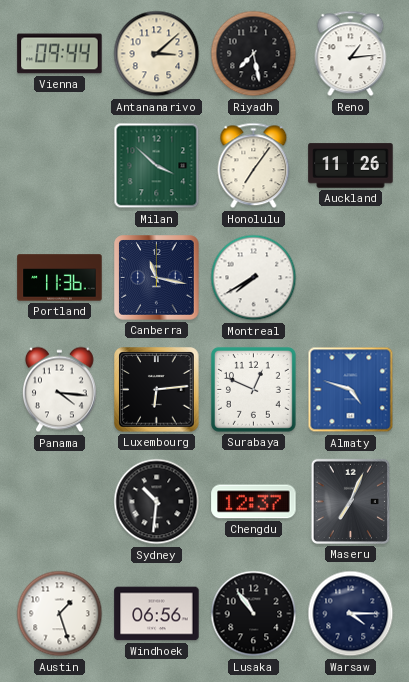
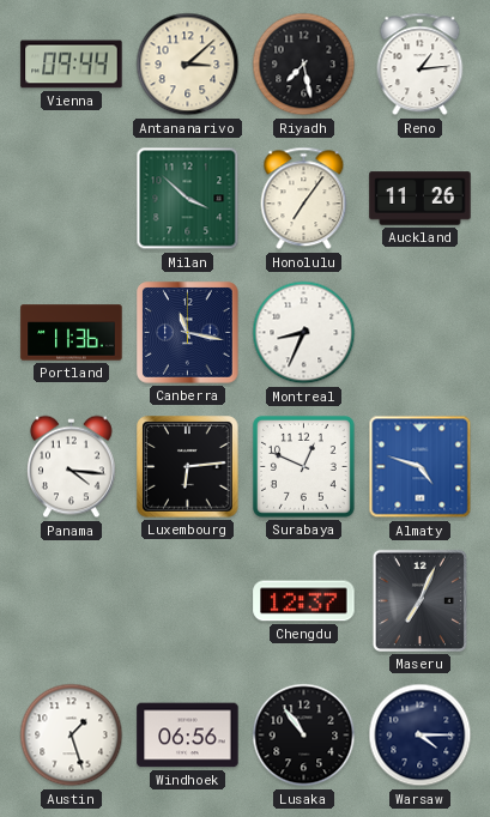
Montreal: 7:40 -> 8:34 (304, 333)
Sydney: 10:31 -> none (157, 502)
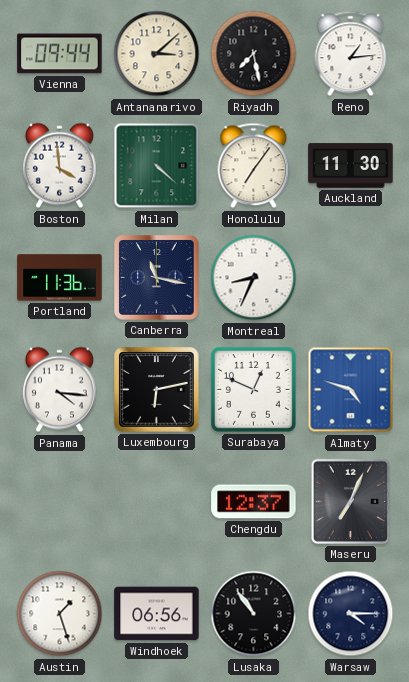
Boston: none -> 3:59 (59, 166)
Milan: 3:52 -> 4:22 (157, 166)
Auckland: 11:26 -> 11:30 (351, 166)
Luxembourg: 6:14 -> 6:13 (157, 390)
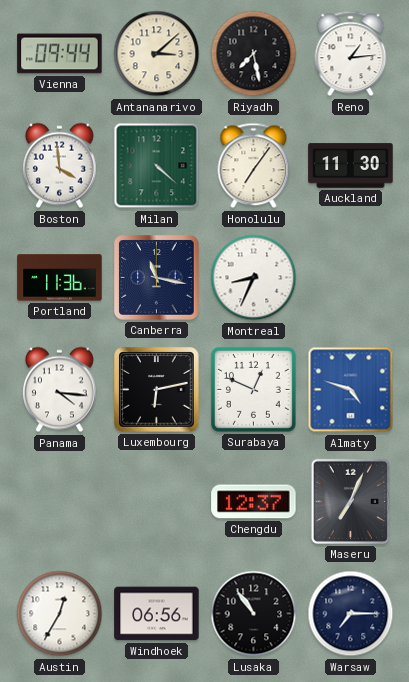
Austin: 1:27 -> 12:35 (60, 614)
Warsaw: 4:15 -> 7:15 (351, 614)
